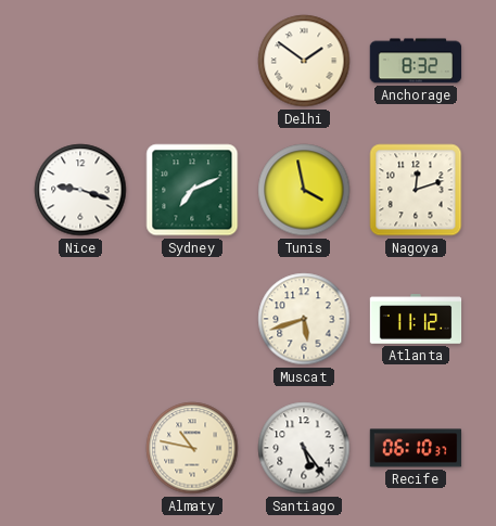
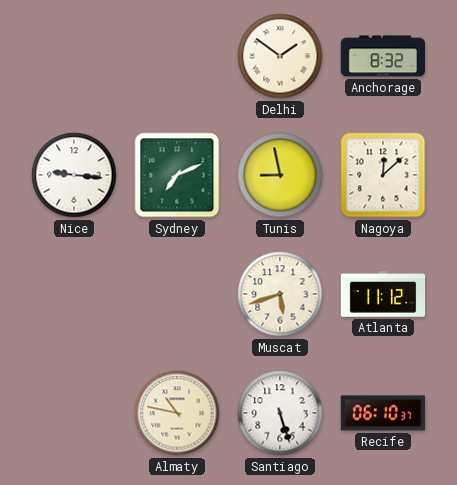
Nice: 9:18 -> 9:16 (74, 175)
Tunis: 3:58 -> 8:58 (280, 175)
Nagoya: 12:12 -> 12:08 (383, 175)
Santiago: 5:24 -> 5:27 (280, 413)
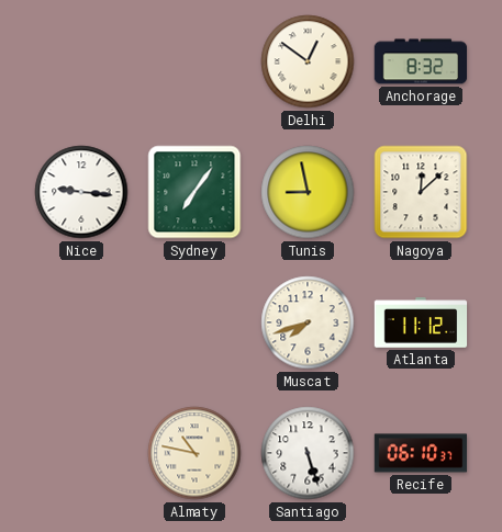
Delhi: 1:51 -> 12:51 (308, 61)
Sydney: 7:11 -> 7:06 (194, 192)
Muscat: 5:42 -> 7:42 (308, 322)
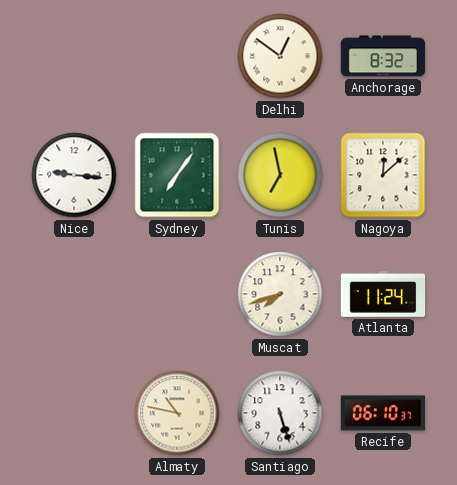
Tunis: 8:58 -> 6:58 (280, 175)
Atlanta: 11:12 -> 11:24 (383, 294)
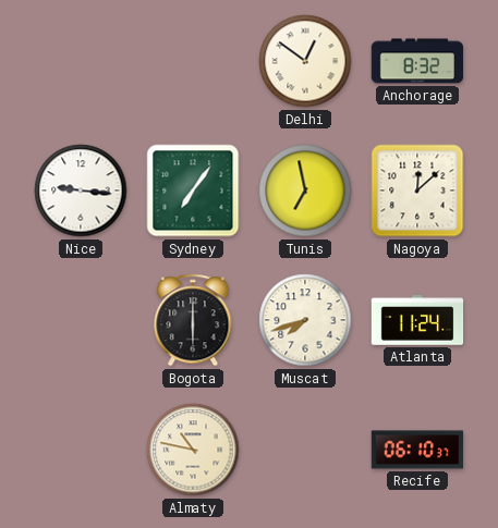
Bogota: none -> 6:00 (193, 320)
Santiago: 5:27 -> none (280, 413)
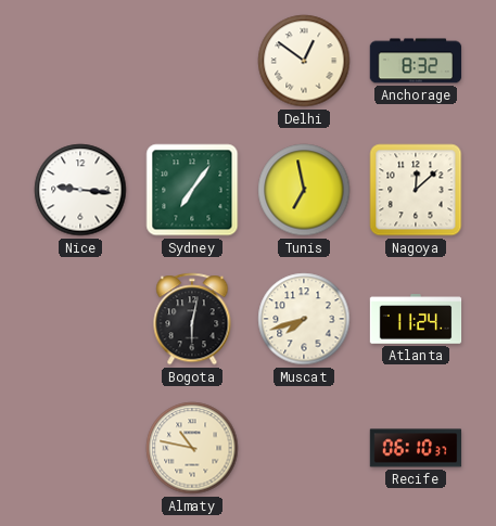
Bogota: 6:00 -> 6:02 (192, 319)
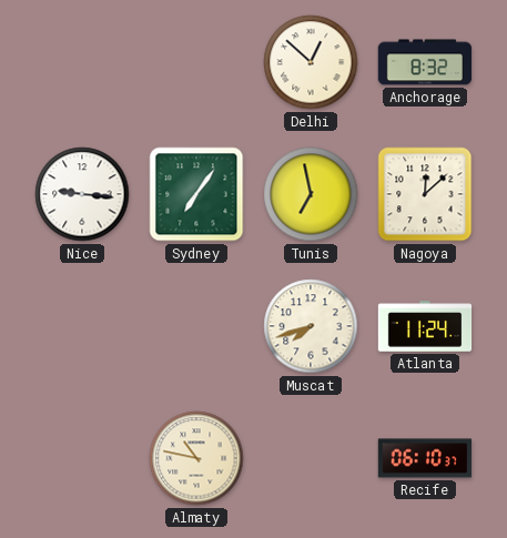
Delhi: 12:51 -> 12:52 (311, 62)
Bogota: 6:02 -> none (192, 319)
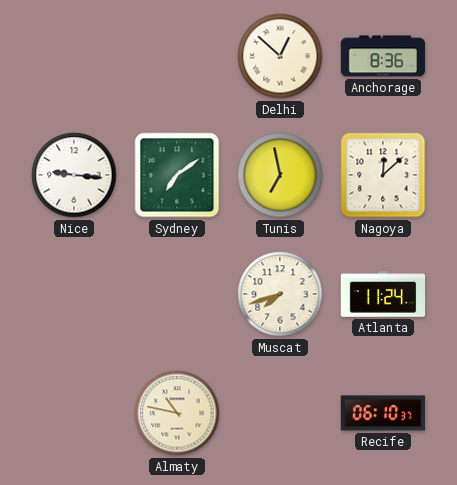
Anchorage: 8:32 -> 8:36 (383, 56)
Sydney: 7:06 -> 7:09 (177, 175)
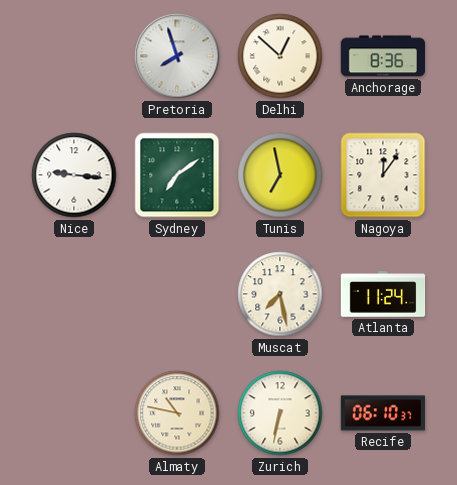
Pretoria: none -> 7:57 (177, 56)
Nagoya: 12:08 -> 12:06 (383, 175)
Muscat: 7:42 -> 7:28 (280, 294)
Zurich: none -> 6:32 (280, 413)
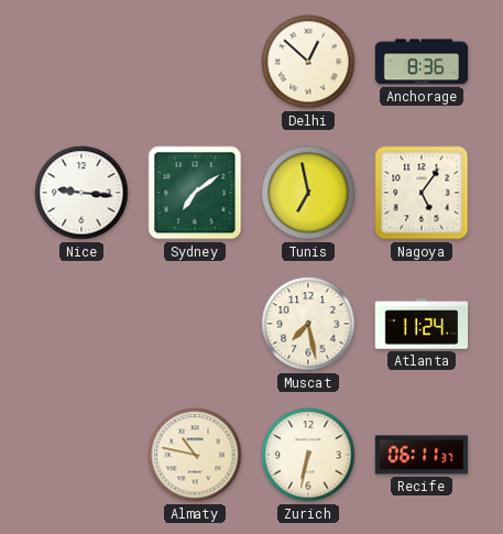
Pretoria: 7:57 -> none (177, 56)
Nagoya: 12:06 -> 5:06 (422, 193)
Recife: 06:10 -> 06:11 (422, 455)
